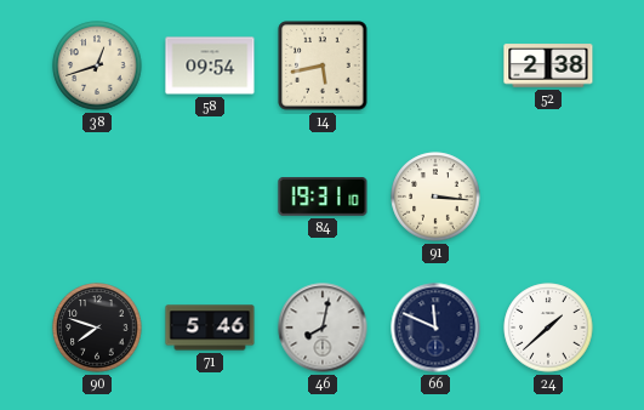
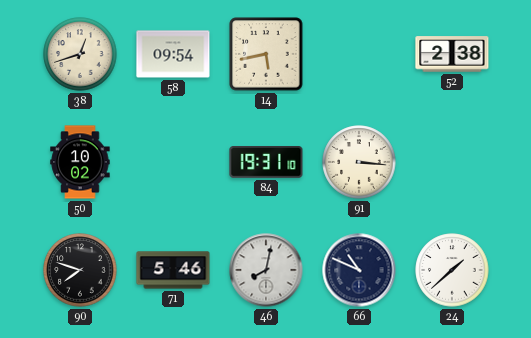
50: none -> 10:02 (80, 162)
66: 11:49 -> 10:49 (359, 270)
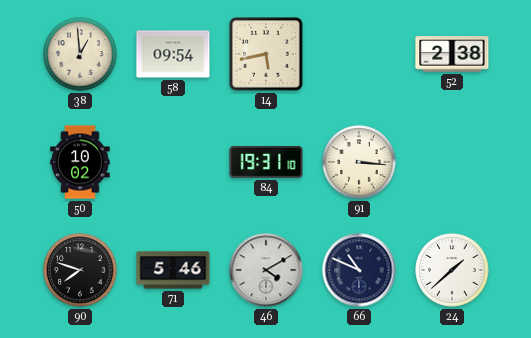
38: 12:42 -> 12:59 (80, 54)
46: 8:02 -> 4:10 (266, 270)
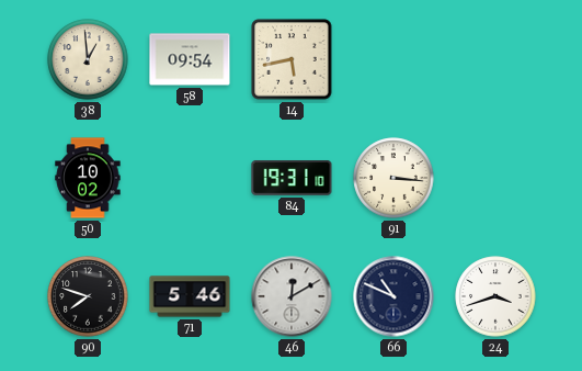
52: 2:38 -> none (452, 54)
46: 4:10 -> 12:10 (292, 296)
24: 1:38 -> 3:42 (495, 296)
